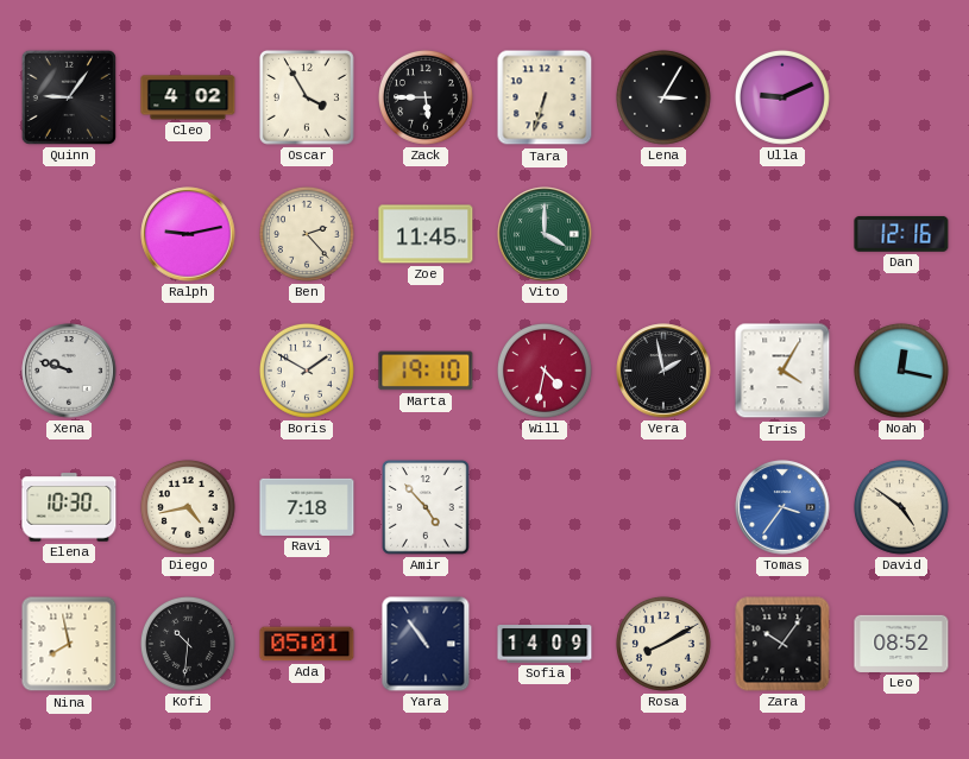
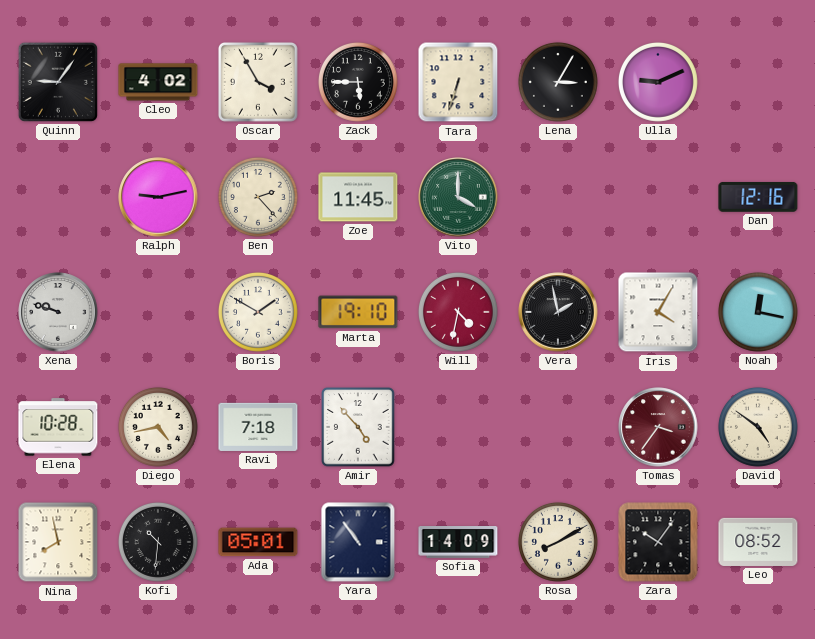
Elena: 10:30 -> 10:28 (58, 427)
Tomas dial: blue -> burgundy (658, 427)
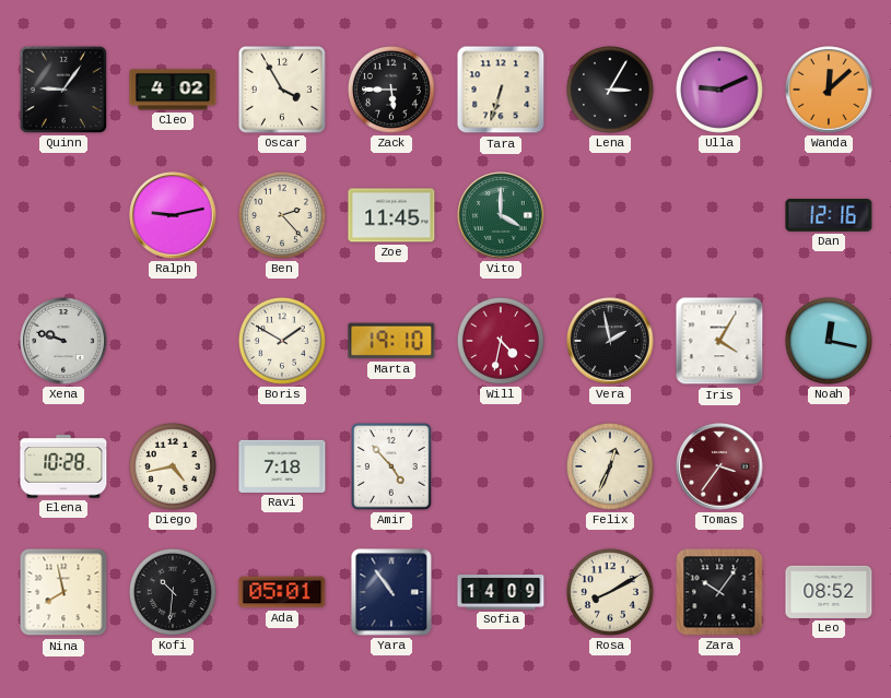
Wanda: none -> 12:08 (829, 90)
Felix: none -> 12:34 (610, 466)
David: 4:51 -> none (758, 427)
